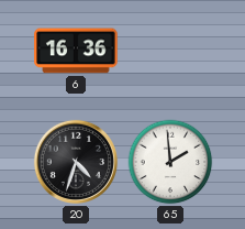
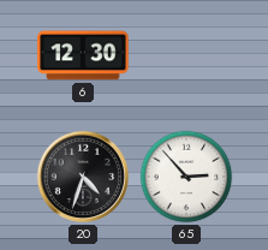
6: 16:36 -> 12:30 (83, 55)
65: 1:59 -> 2:53 (186, 177)
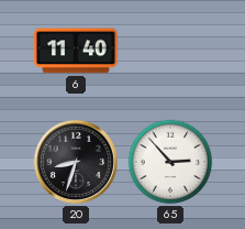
6: 12:30 -> 11:40 (76, 51)
20: 4:33 -> 8:33 (76, 162)
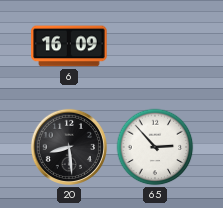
6: 11:40 -> 16:09 (69, 46)
20: 8:33 -> 8:29 (69, 147)
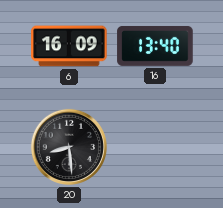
16: none -> 13:40 (155, 46)
65: 2:53 -> none (155, 147)
